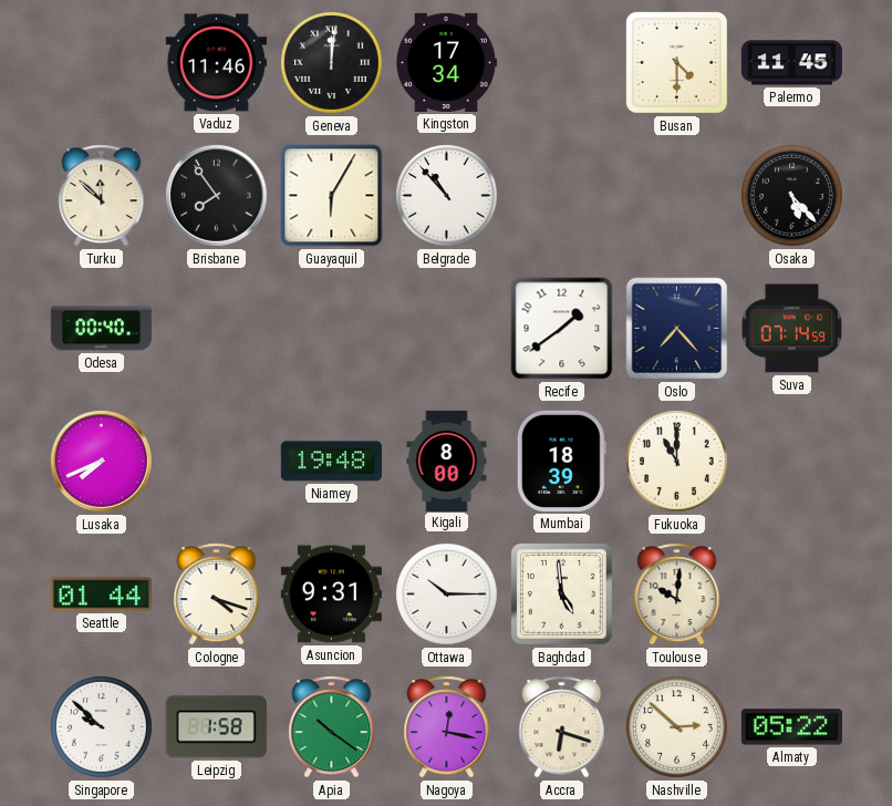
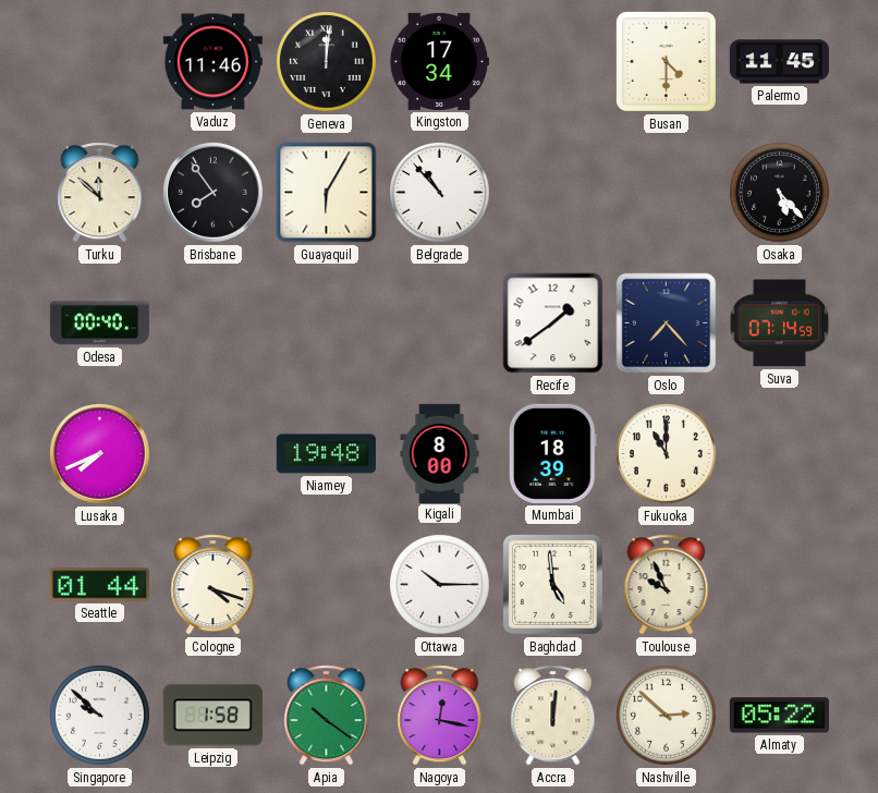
Asuncion: 9:31 -> none (331, 595)
Toulouse: 10:01 -> 9:56 (667, 585)
Accra: 6:18 -> 12:01 (553, 716)
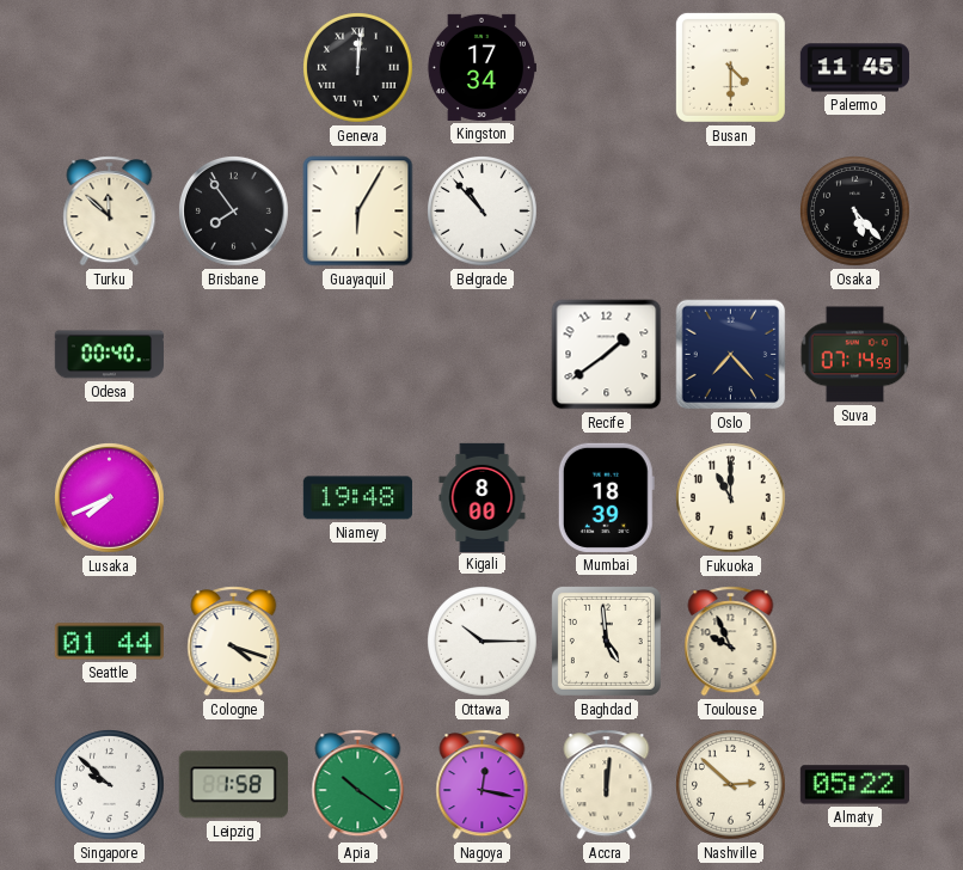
Vaduz: 11:46 -> none (212, 62)
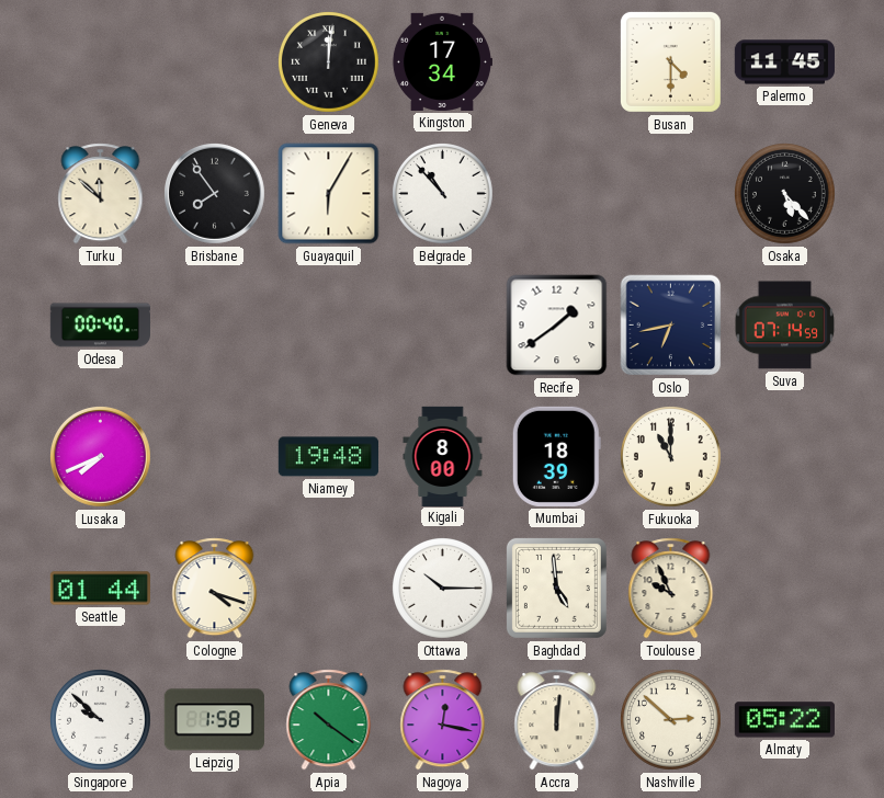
Oslo: 7:23 -> 6:43 (671, 326)
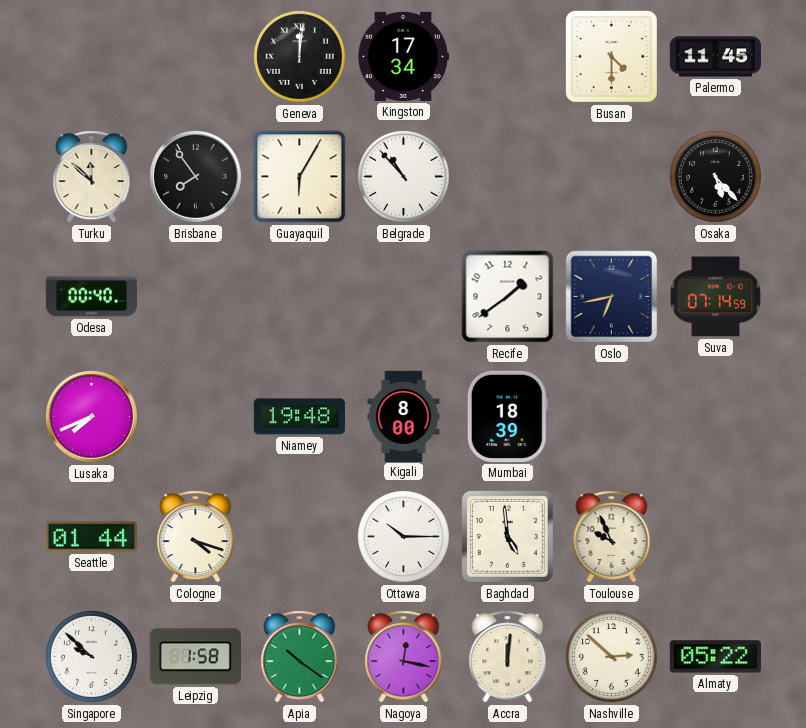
Fukuoka: 11:00 -> none (671, 457)
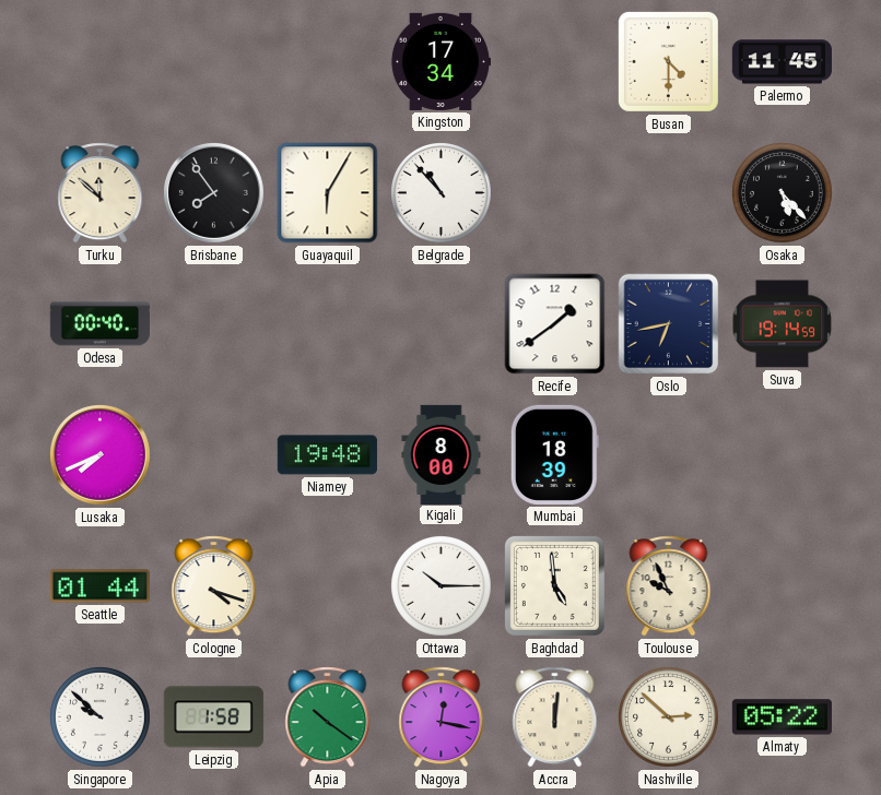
Geneva: 12:01 -> none (300, 57)
Suva: 07:14 -> 19:14 (783, 324)
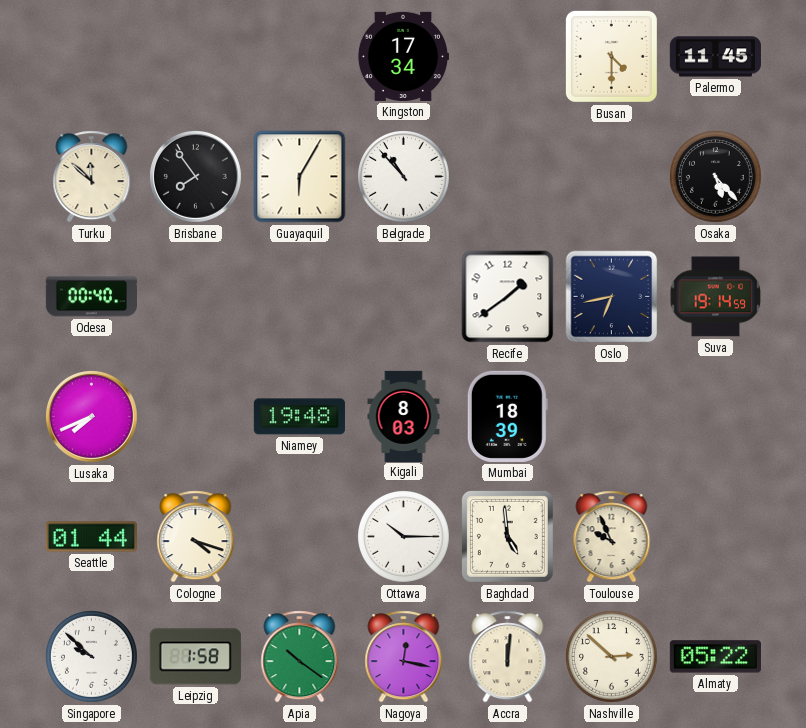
Kigali: 8:00 -> 8:03 (404, 416)
